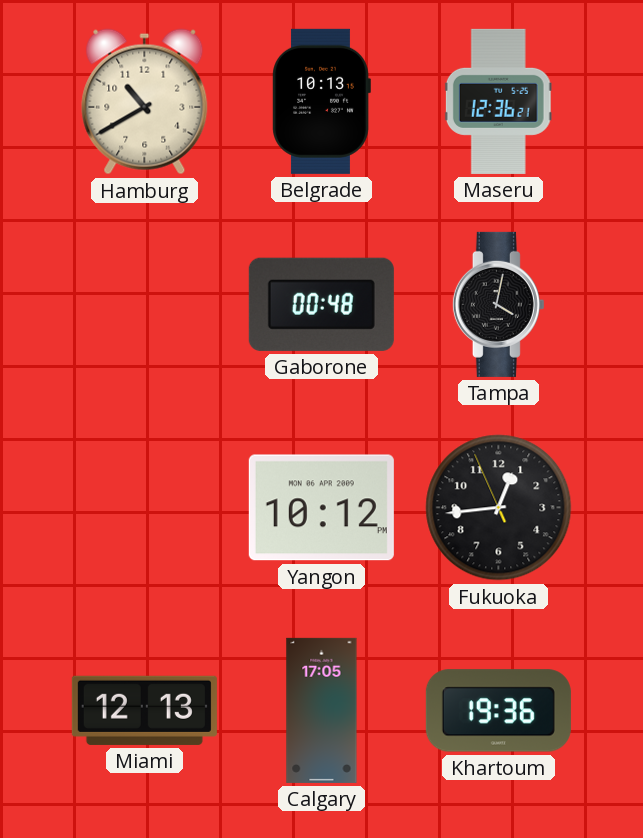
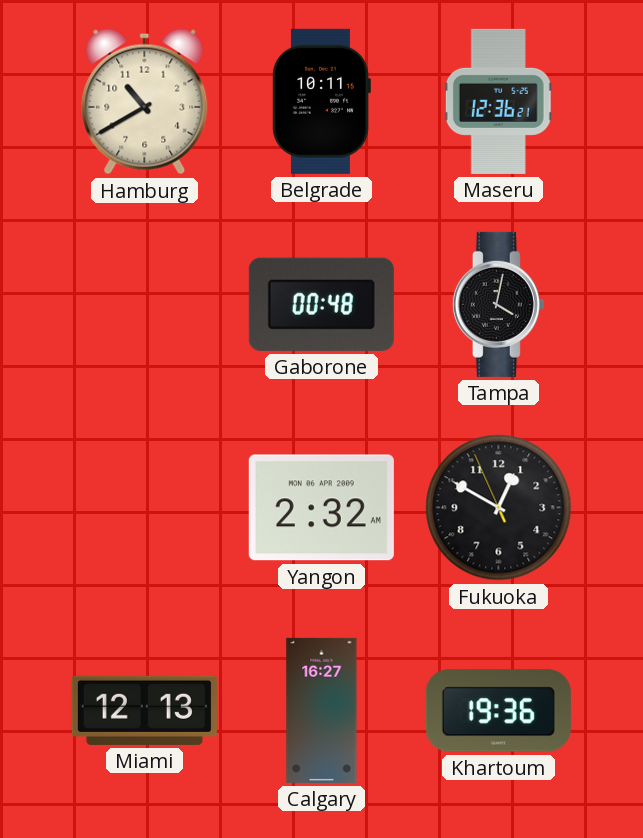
Belgrade: 10:13 -> 10:11 (321, 101)
Yangon: 10:12 -> 2:32 (321, 508)
Fukuoka: 12:43 -> 12:49 (499, 508)
Calgary: 17:05 -> 16:27 (322, 710)
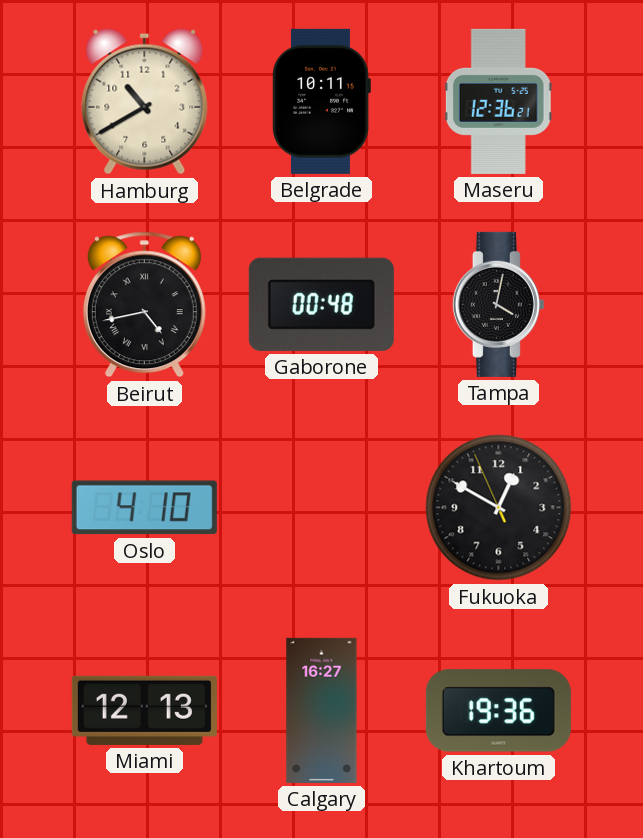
Beirut: none -> 4:43 (144, 305)
Oslo: none -> 4:10 (144, 508)
Yangon: 2:32 -> none (321, 508)
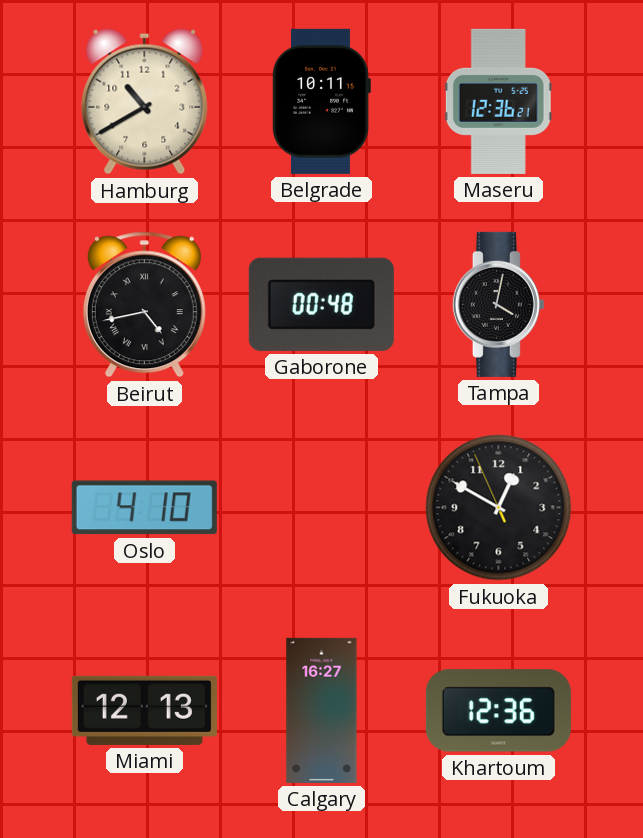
Khartoum: 19:36 -> 12:36 (498, 711)
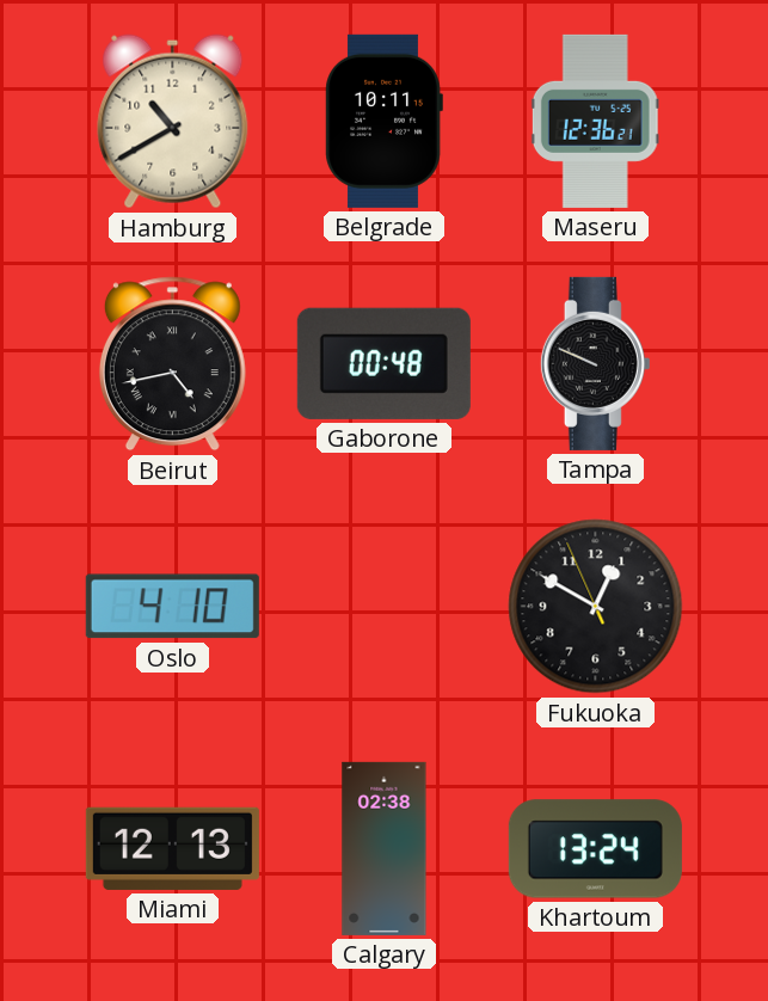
Tampa: 4:02 -> 9:49 (595, 363)
Calgary: 16:27 -> 02:38 (385, 848)
Khartoum: 12:36 -> 13:24 (595, 849)
